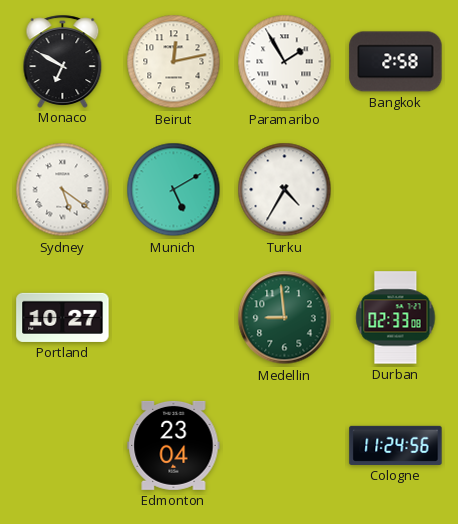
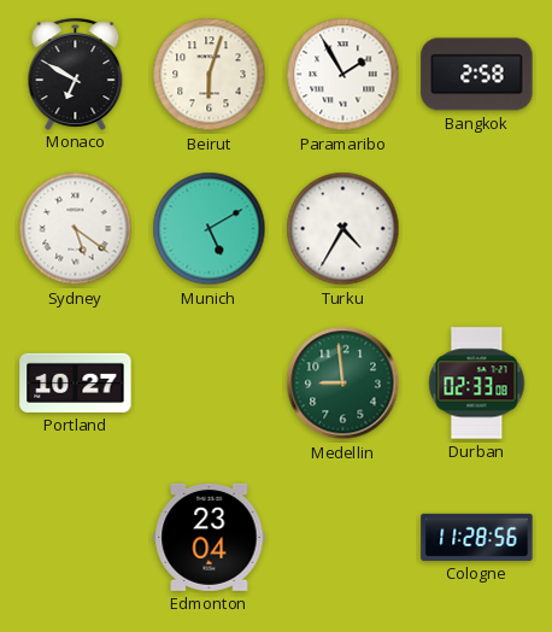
Beirut: 12:13 -> 6:03 (210, 75)
Cologne: 11:24 -> 11:28 (477, 537)
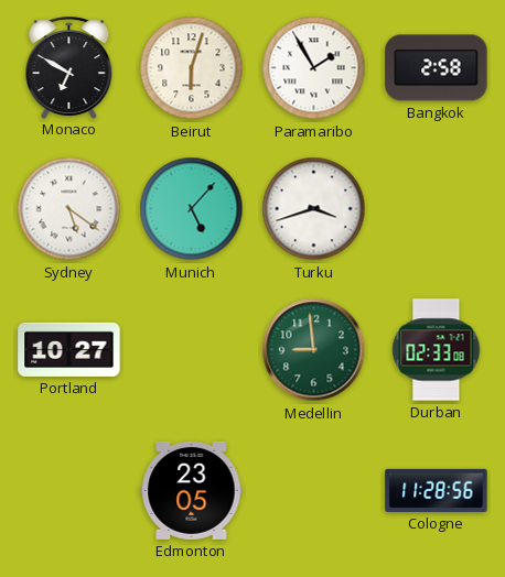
Munich: 5:10 -> 5:07 (192, 209)
Turku: 4:35 -> 3:42 (314, 209)
Edmonton: 23:04 -> 23:05 (192, 490)
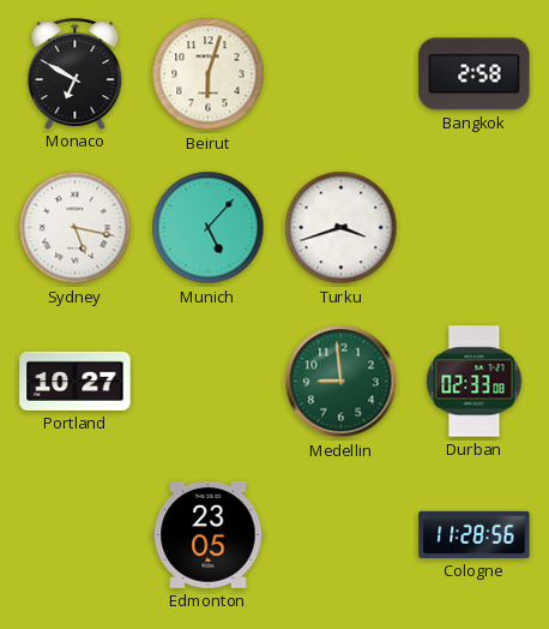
Paramaribo: 1:55 -> none (314, 68)
Sydney: 5:21 -> 5:17 (76, 228)
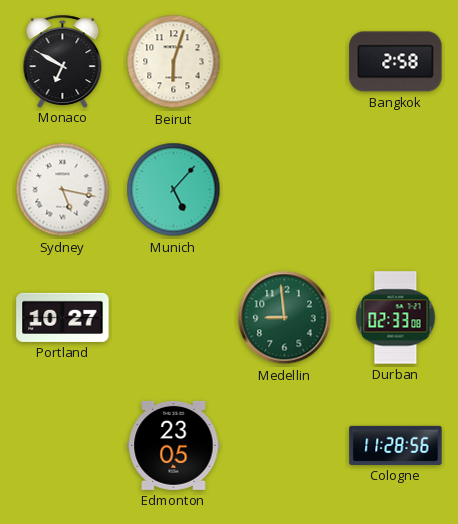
Turku: 3:42 -> none (342, 228)
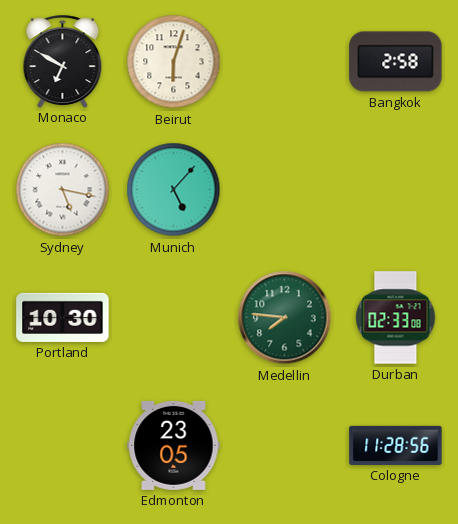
Portland: 10:27 -> 10:30 (63, 317)
Medellin: 8:59 -> 7:46 (285, 318)
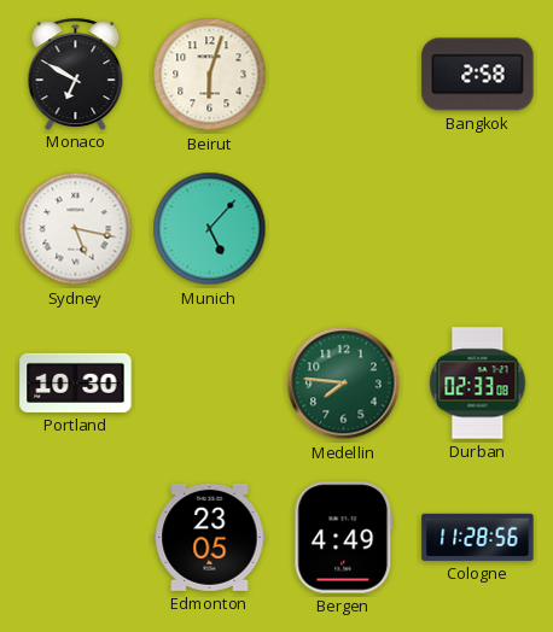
Bergen: none -> 4:49 (344, 538)
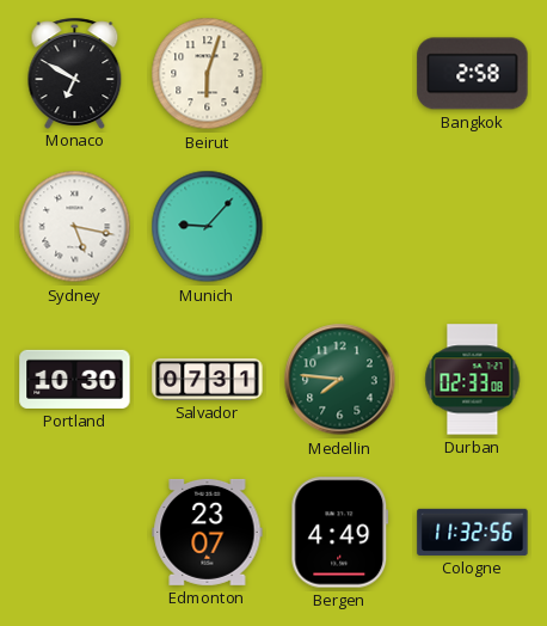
Munich: 5:07 -> 9:07 (208, 227)
Salvador: none -> 07:31 (208, 380)
Edmonton: 23:05 -> 23:07 (208, 532)
Cologne: 11:28 -> 11:32 (473, 532)
